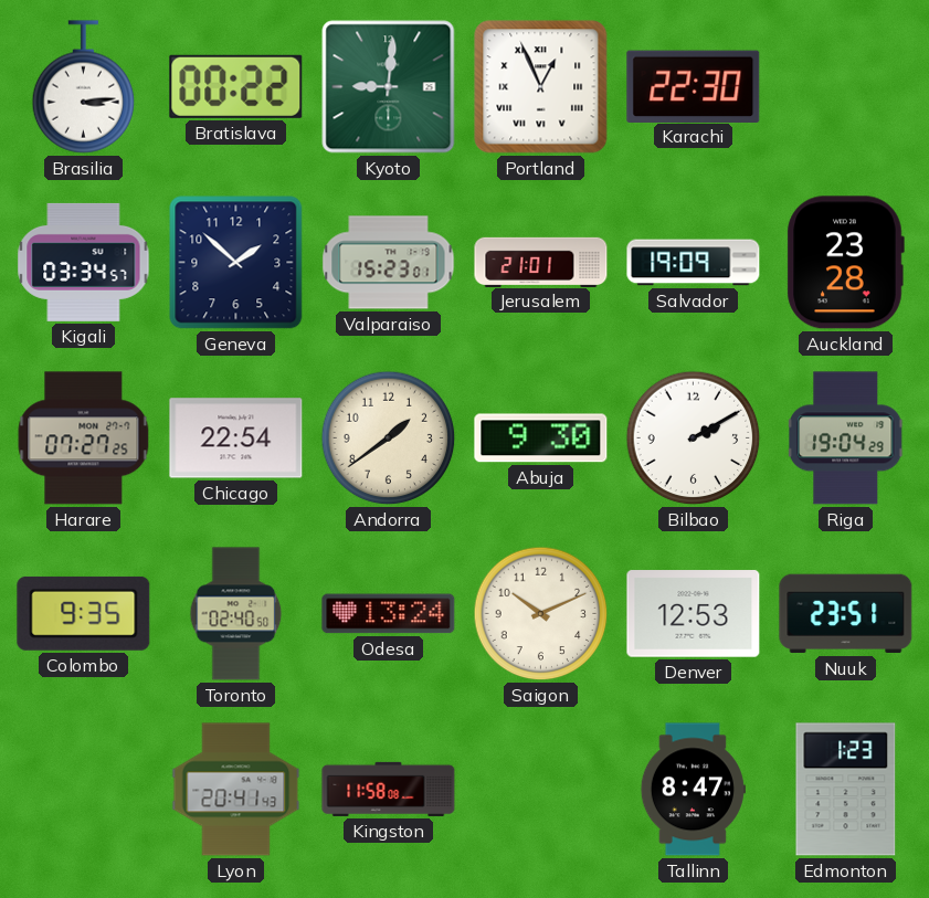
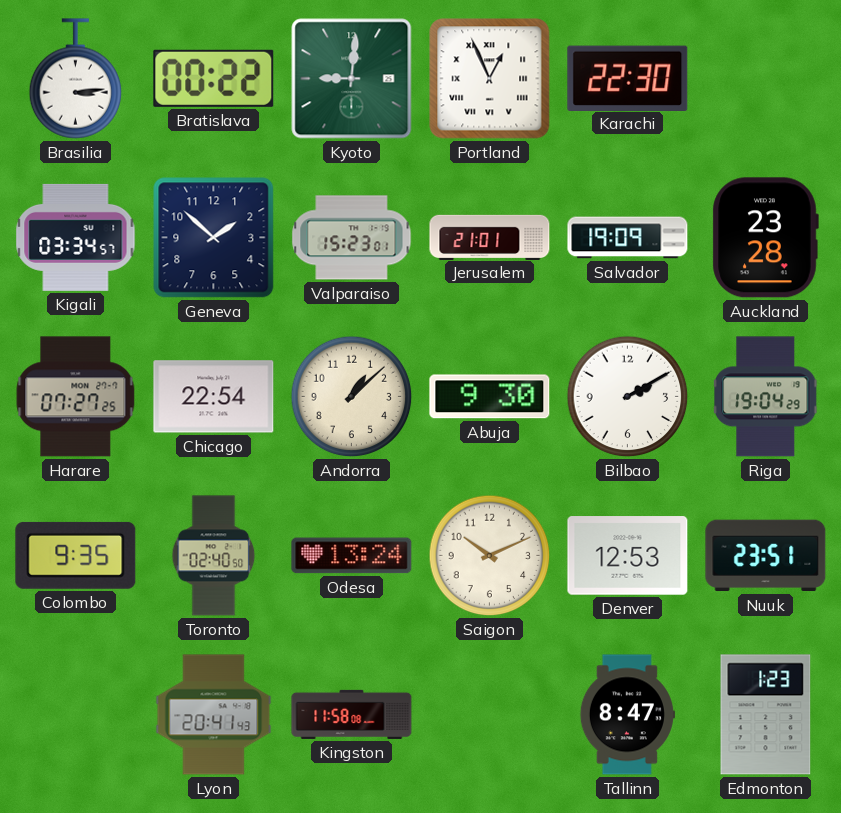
Andorra: 1:39 -> 1:08 (352, 397)
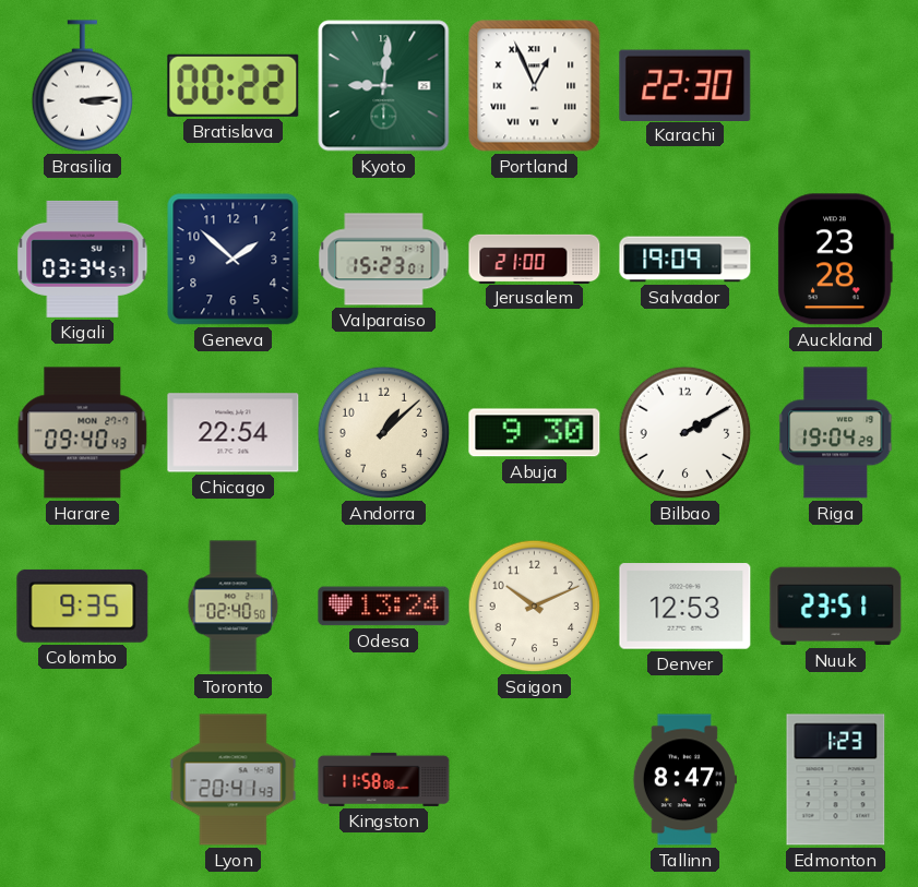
Jerusalem: 21:01 -> 21:00 (535, 259)
Harare: 07:27 -> 09:40 (83, 433)
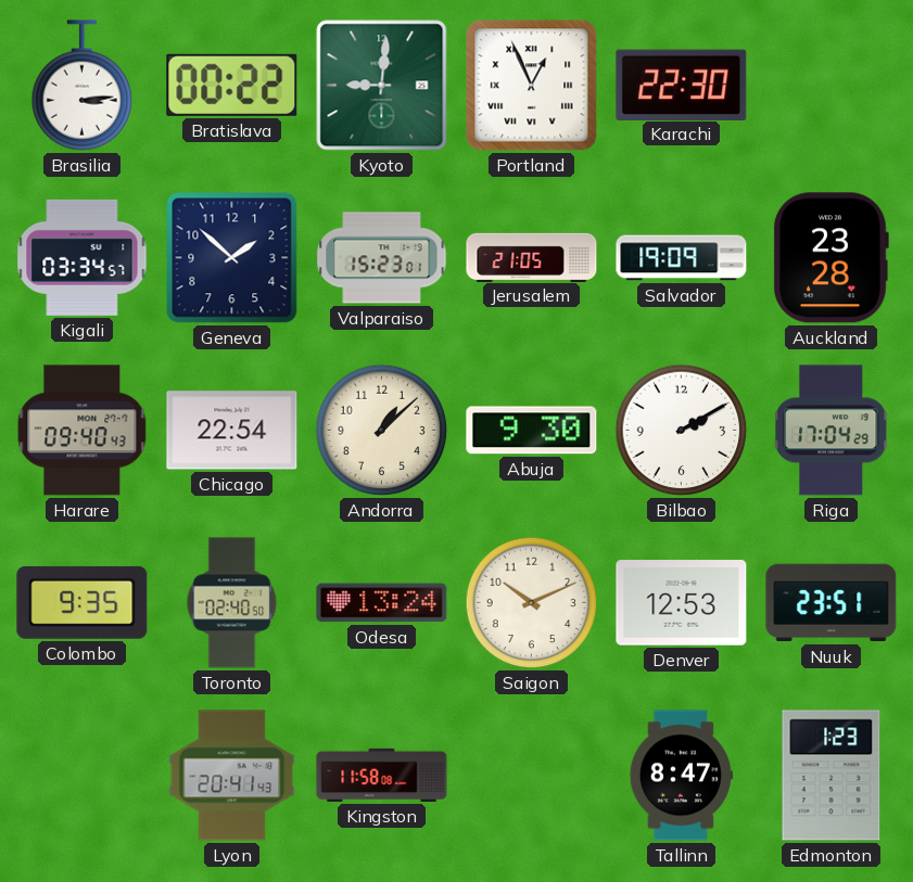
Jerusalem: 21:00 -> 21:05 (532, 257)
Riga: 19:04 -> 17:04 (832, 431)
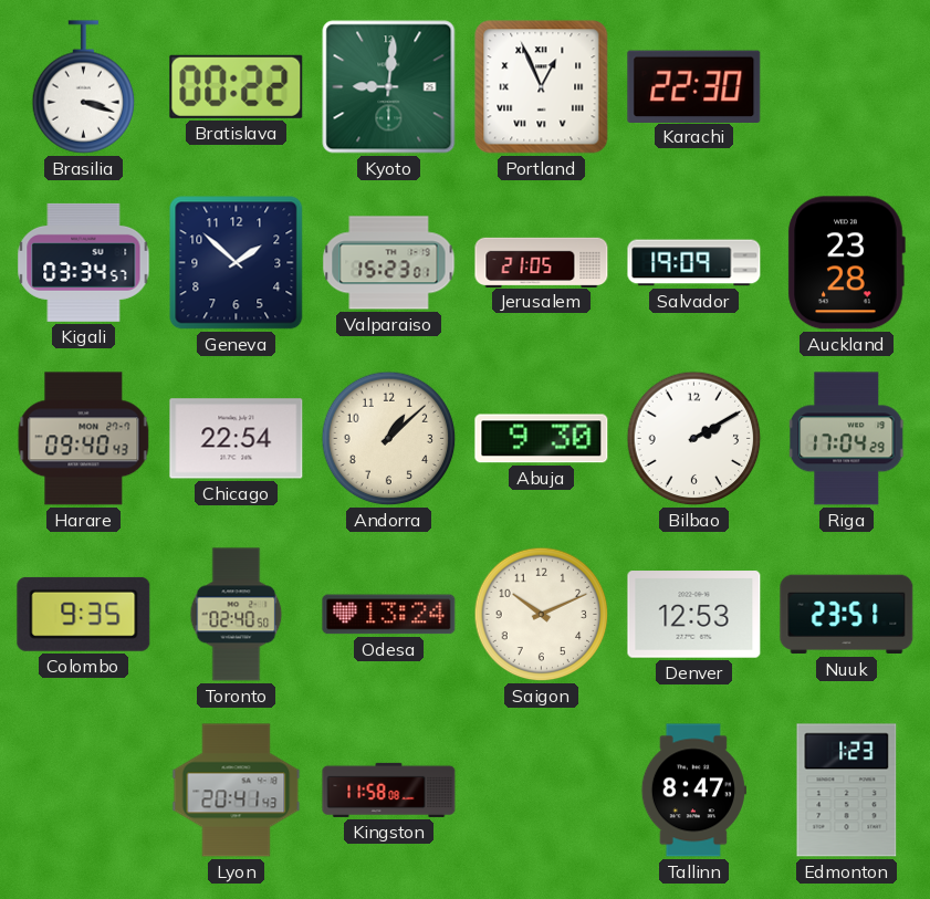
Brasilia: 3:14 -> 3:18 (84, 87)
